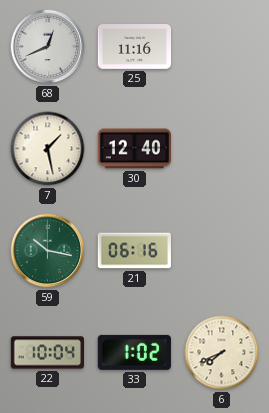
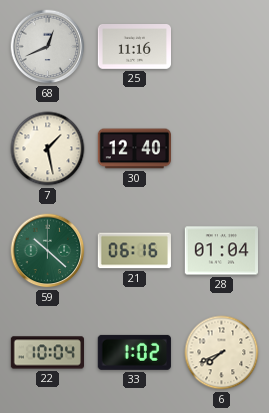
59: 10:17 -> 10:22 (48, 251)
28: none -> 01:04 (221, 251)
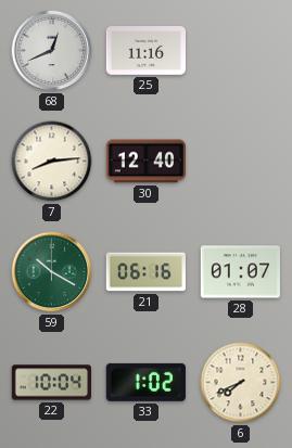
7: 1:28 -> 8:14 (52, 162)
59: 10:22 -> 10:20 (52, 272)
28: 01:04 -> 01:07 (240, 272)
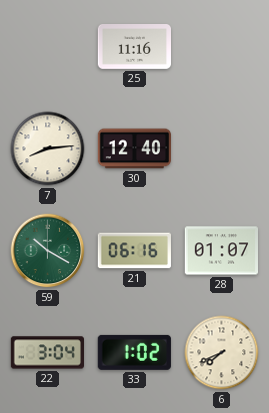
68: 12:41 -> none (52, 51)
22: 10:04 -> 3:04 (47, 353)
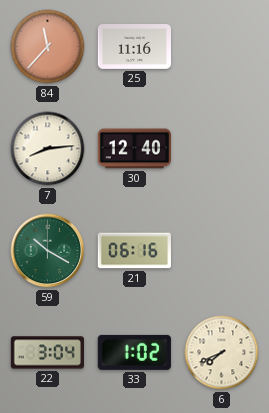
84: none -> 11:37 (48, 47)
28: 01:07 -> none (221, 251)
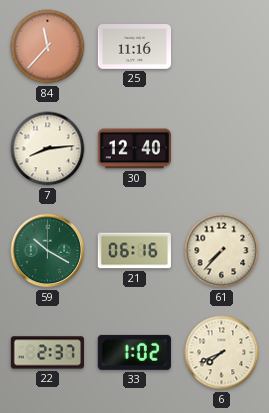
61: none -> 7:37 (222, 251)
22: 3:04 -> 2:37 (47, 353)
